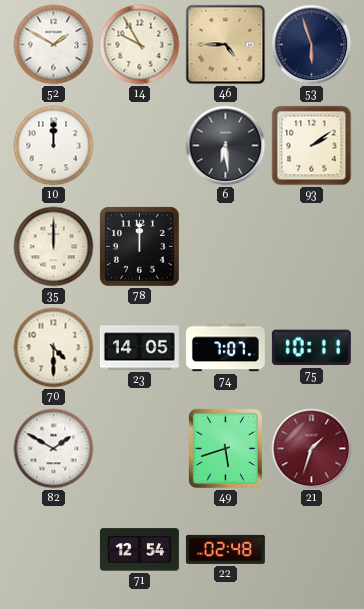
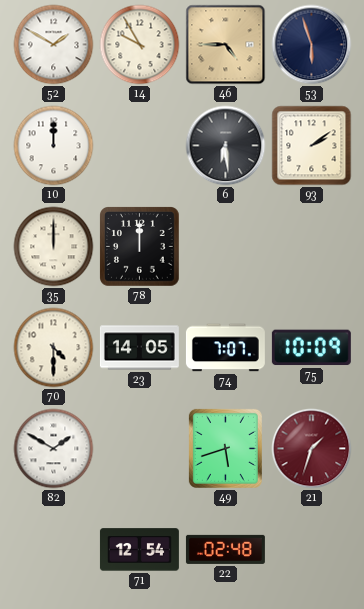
75: 10:11 -> 10:09 (311, 348)
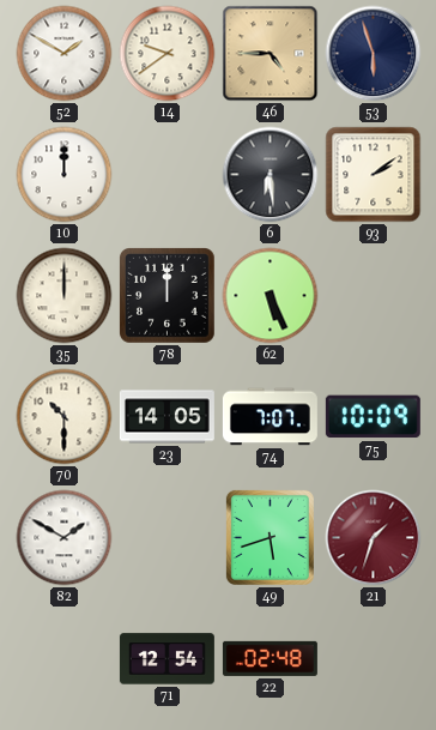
14: 9:55 -> 9:39 (168, 54)
62: none -> 5:26 (271, 296)
70: 4:30 -> 10:30 (65, 417)
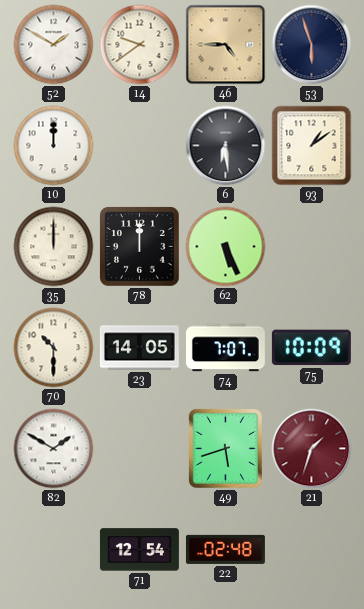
93: 2:09 -> 1:09 (312, 146)
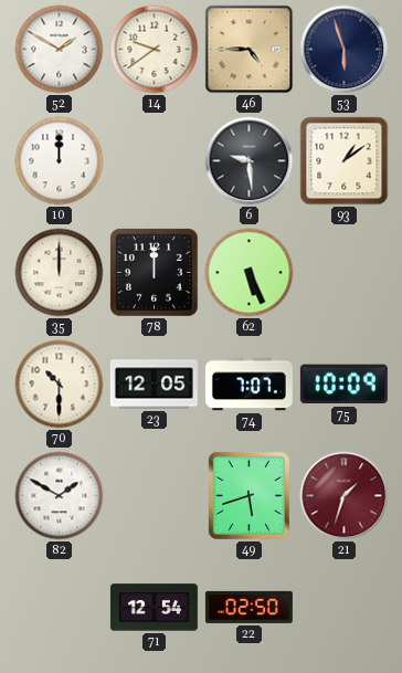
6: 6:29 -> 9:29 (250, 161)
23: 14:05 -> 12:05 (154, 385)
22: 02:48 -> 02:50 (248, 607)
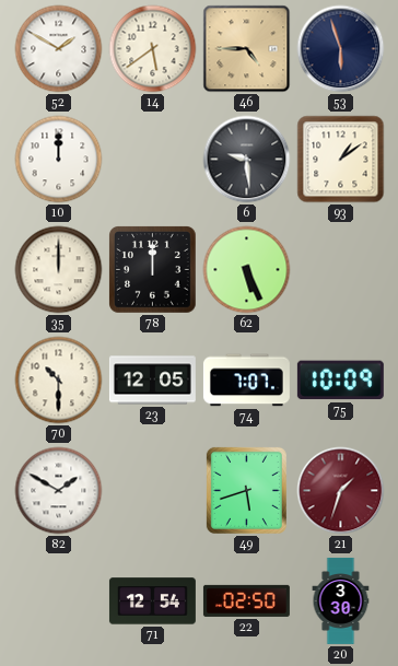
14: 9:39 -> 5:39 (153, 49)
20: none -> 3:30 (341, 600)
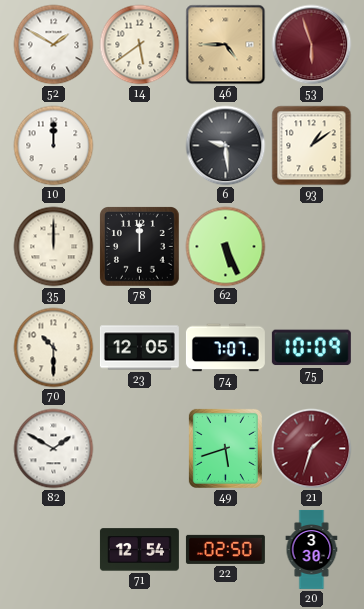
53 dial: navy -> burgundy (312, 45)
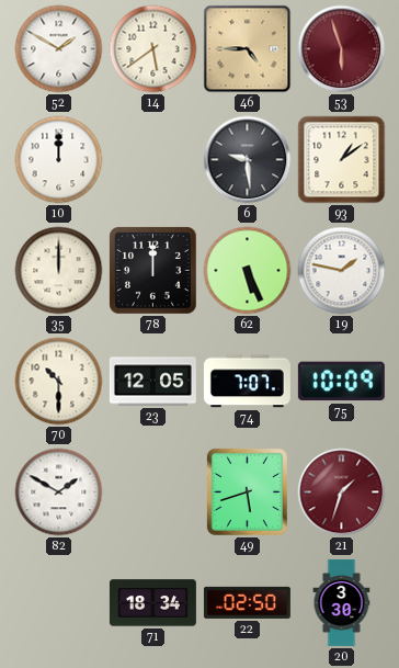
19: none -> 1:47 (342, 271)
71: 12:54 -> 18:34 (152, 603)
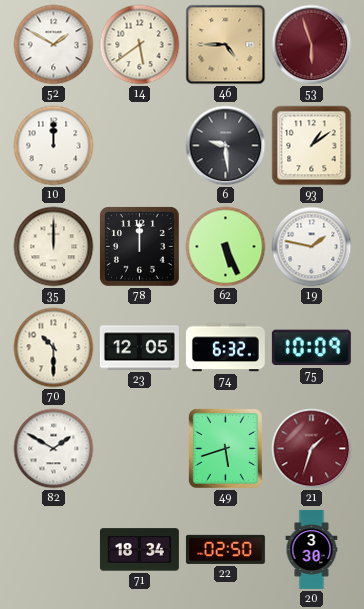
74: 7:07 -> 6:32 (225, 348)
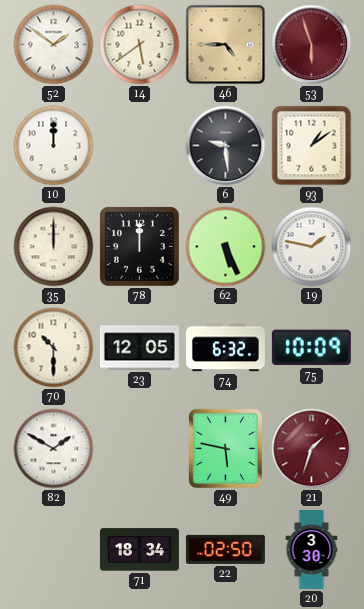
52: 1:50 -> 1:51 (54, 45)
49: 5:42 -> 5:47 (225, 448)
